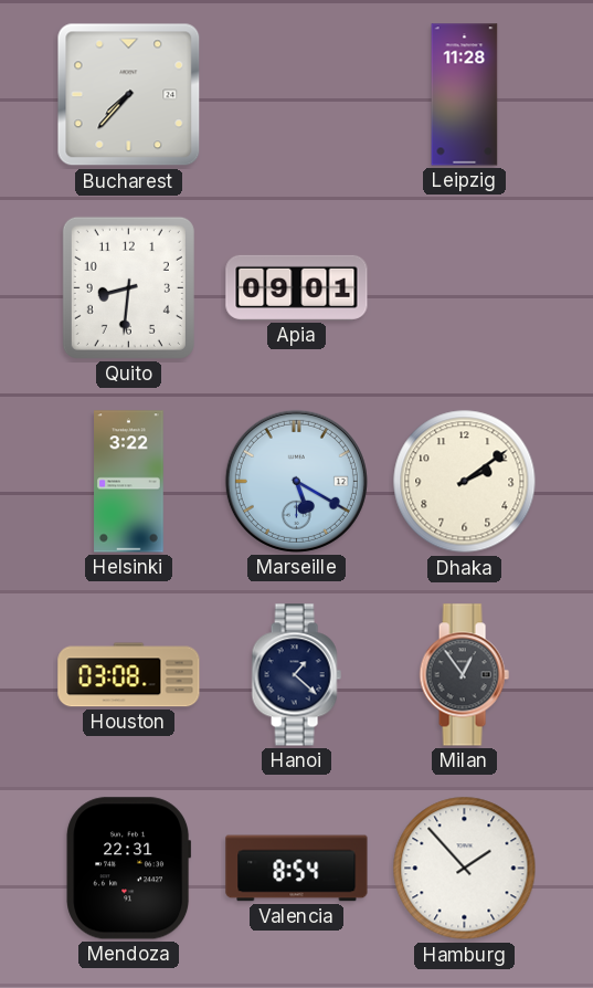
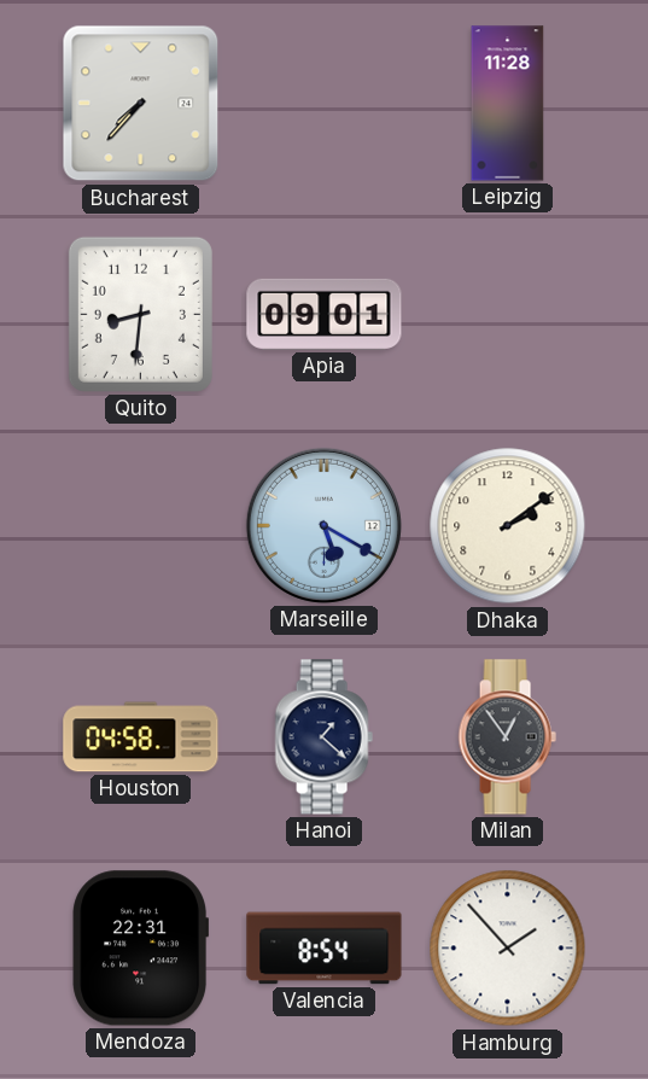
Helsinki: 3:22 -> none (129, 482)
Houston: 03:08 -> 04:58 (141, 737)
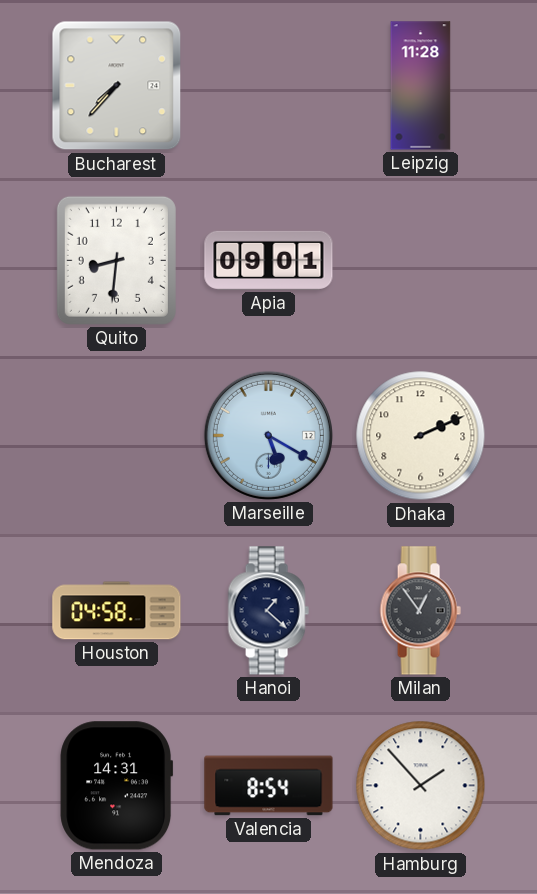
Dhaka: 2:09 -> 2:11 (421, 436)
Mendoza: 22:31 -> 14:31 (117, 786)
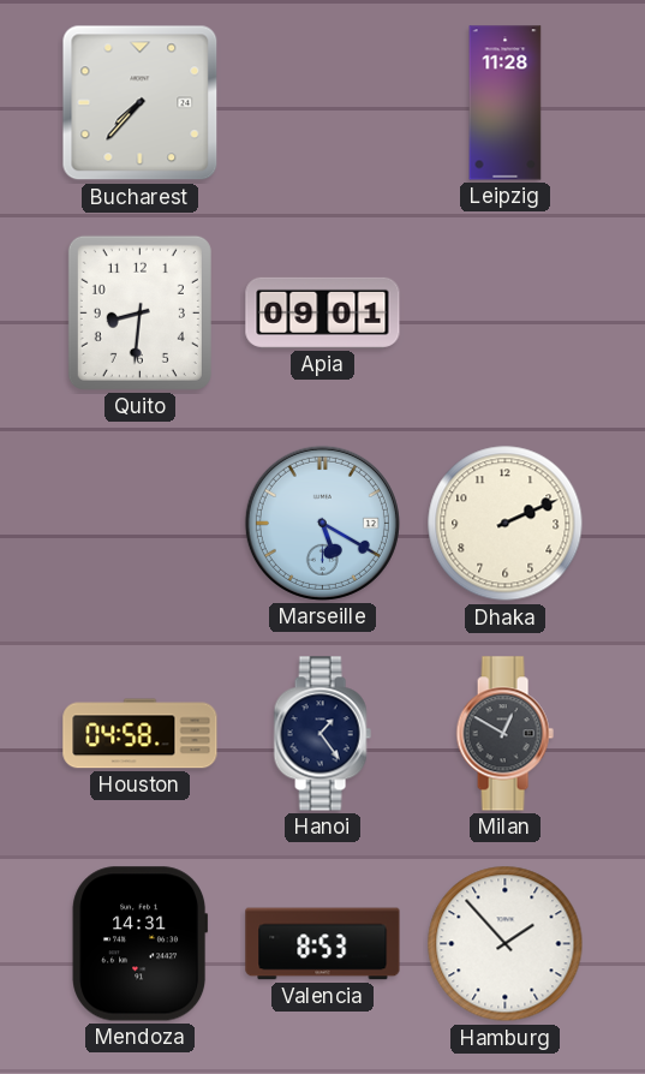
Hanoi: 1:22 -> 1:24 (322, 734)
Milan: 12:54 -> 12:50 (504, 734)
Valencia: 8:54 -> 8:53 (323, 944)
